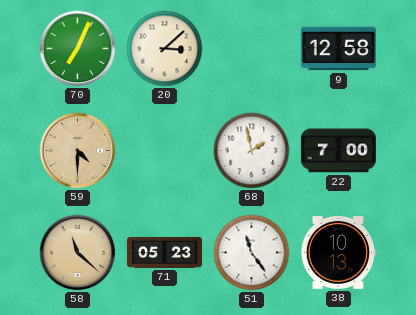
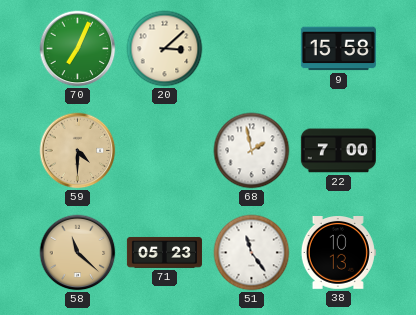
9: 12:58 -> 15:58 (338, 49)
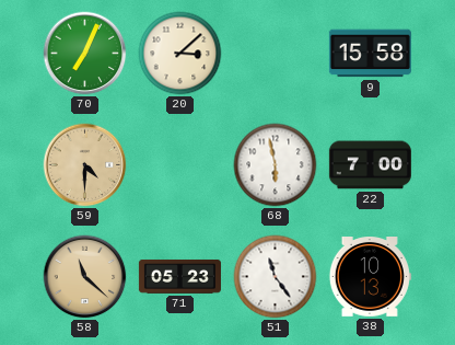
68: 1:58 -> 5:58 (276, 165)
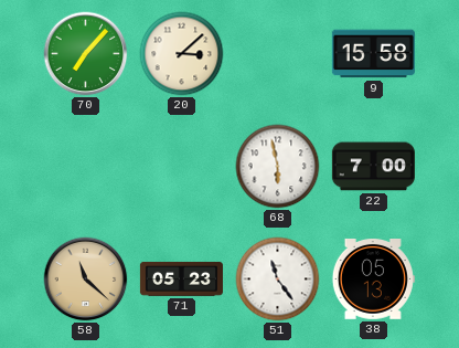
70: 7:04 -> 7:07 (86, 54)
59: 4:30 -> none (85, 165)
38: 10:13 -> 05:13 (373, 280)
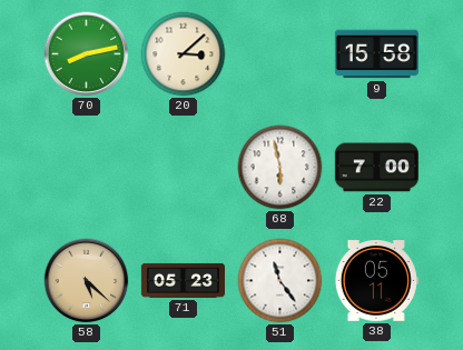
70: 7:07 -> 8:13 (87, 54)
58: 11:22 -> 5:22 (87, 281)
38: 05:13 -> 05:11 (376, 281)
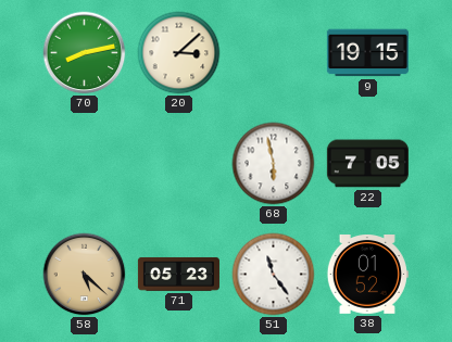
9: 15:58 -> 19:15 (367, 53)
22: 7:00 -> 7:05 (367, 164)
38: 05:11 -> 01:52 (367, 275)
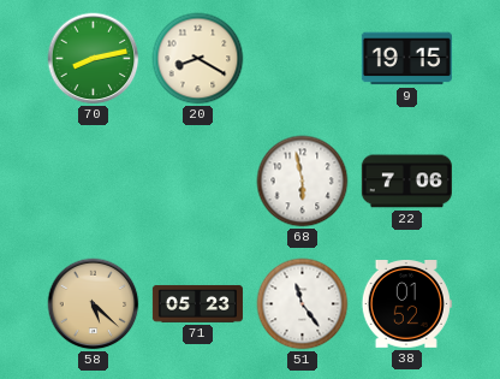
20: 3:08 -> 8:20 (198, 59)
22: 7:05 -> 7:06 (406, 182)
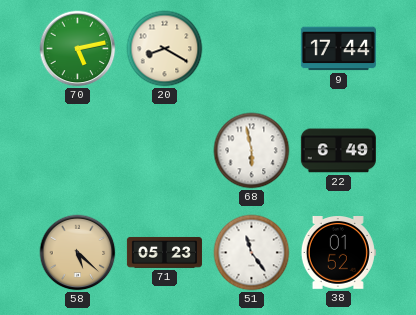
70: 8:13 -> 5:13 (78, 49)
9: 19:15 -> 17:44 (338, 49)
22: 7:06 -> 6:49 (338, 151)
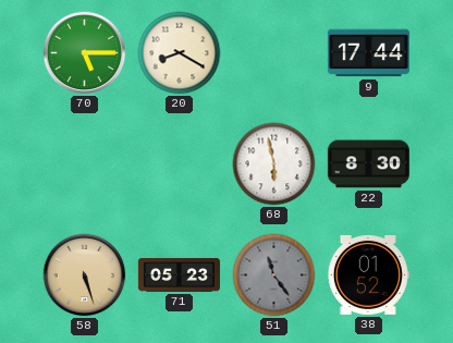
70: 5:13 -> 5:15 (85, 53)
22: 6:49 -> 8:30 (368, 164)
58: 5:22 -> 5:27 (85, 275)
51 dial: white -> grey (274, 275)
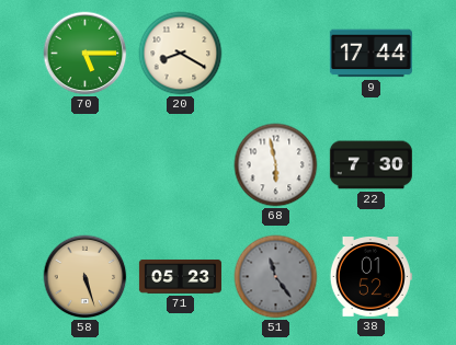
22: 8:30 -> 7:30 (371, 165)
